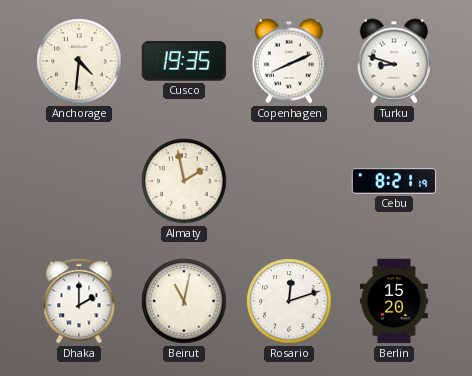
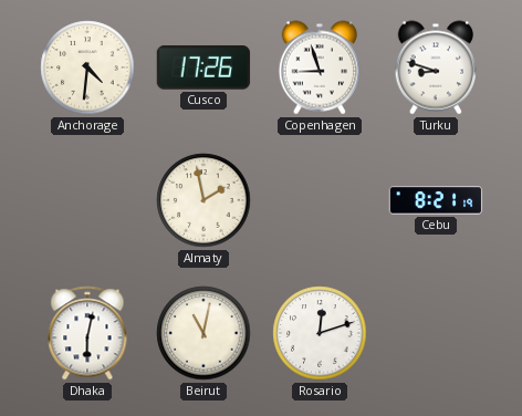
Cusco: 19:35 -> 17:26 (203, 67)
Copenhagen: 8:11 -> 8:57 (320, 67)
Dhaka: 2:00 -> 6:02 (87, 333)
Berlin: 15:20 -> none (394, 301)
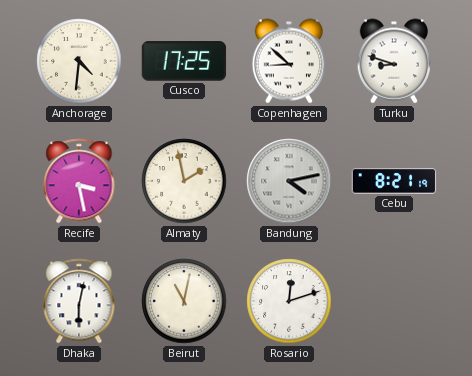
Cusco: 17:26 -> 17:25 (184, 61)
Copenhagen: 8:57 -> 8:52 (289, 61)
Recife: none -> 3:28 (79, 181)
Bandung: none -> 4:13 (289, 181)
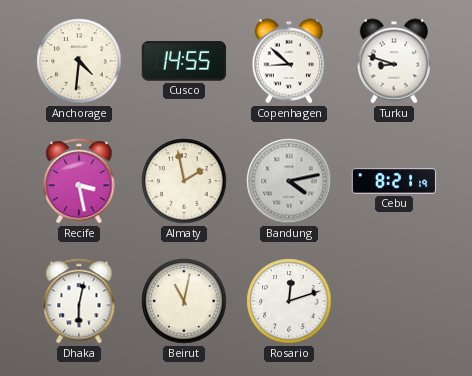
Cusco: 17:25 -> 14:55 (184, 61)
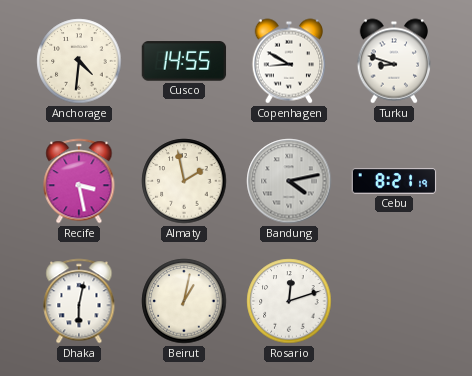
Copenhagen: 8:52 -> 8:50 (289, 61)
Beirut: 11:02 -> 1:02 (184, 301)
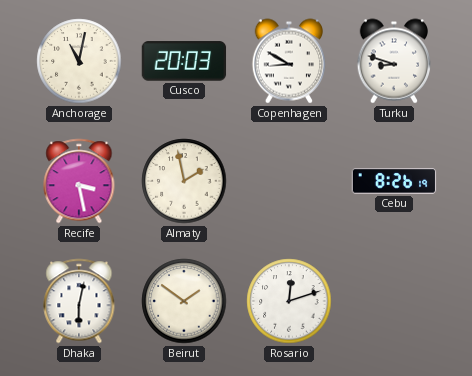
Anchorage: 4:31 -> 11:02 (79, 61)
Cusco: 14:55 -> 20:03 (184, 61)
Bandung: 4:13 -> none (289, 181)
Cebu: 8:21 -> 8:26 (394, 181)
Beirut: 1:02 -> 1:51 (184, 301)
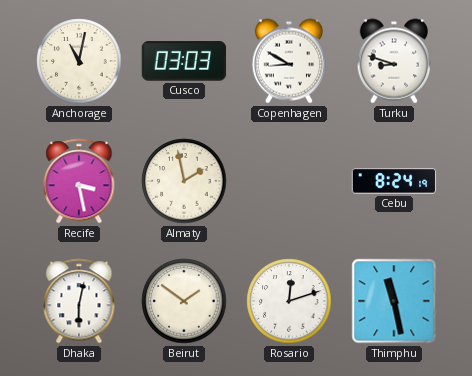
Cusco: 20:03 -> 03:03 (184, 61)
Cebu: 8:26 -> 8:24 (394, 181)
Thimphu: none -> 11:28 (394, 301)
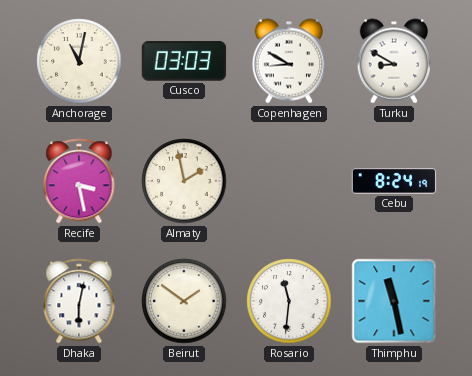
Turku: 8:48 -> 8:50 (394, 61)
Rosario: 12:12 -> 11:31 (289, 301)
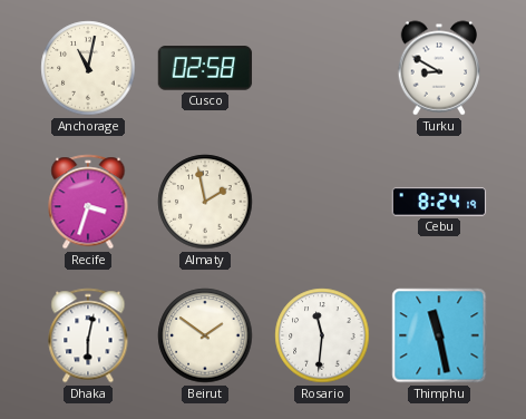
Cusco: 03:03 -> 02:58 (205, 68)
Copenhagen: 8:50 -> none (289, 61)
Recife: 3:28 -> 3:33 (88, 202)
